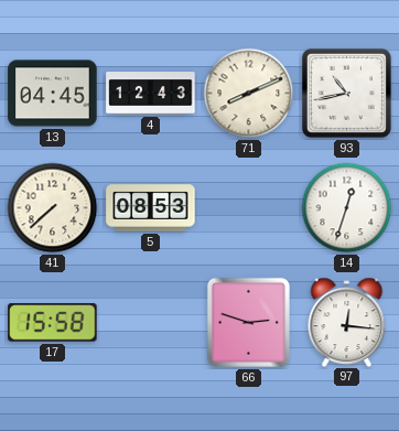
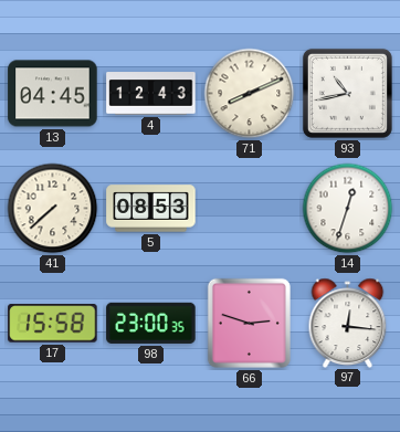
98: none -> 23:00 (151, 323)
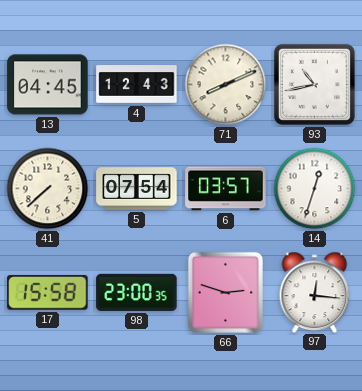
5: 08:53 -> 07:54 (137, 189)
6: none -> 03:57 (226, 189)
